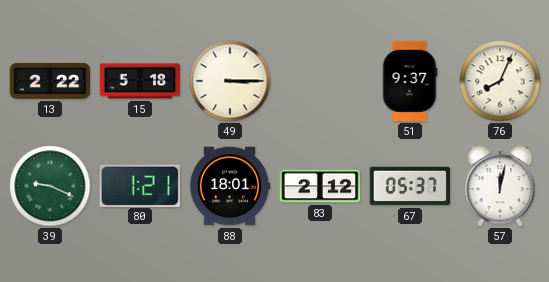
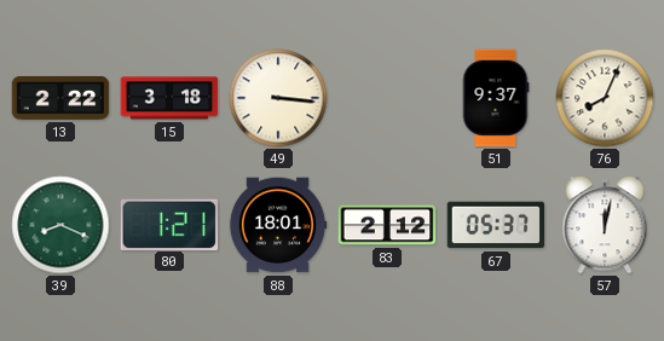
15: 5:18 -> 3:18 (169, 98)
49: 3:15 -> 3:16 (278, 98)
39: 9:19 -> 8:19 (60, 225)
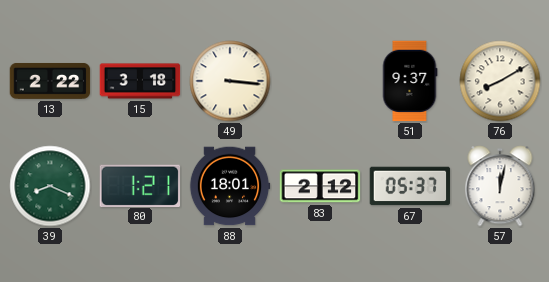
76: 8:04 -> 8:10 (500, 81)
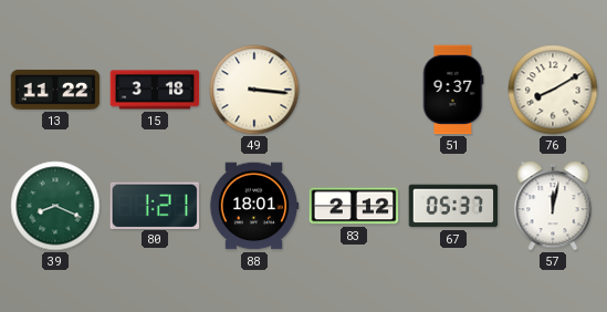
13: 2:22 -> 11:22 (55, 90)
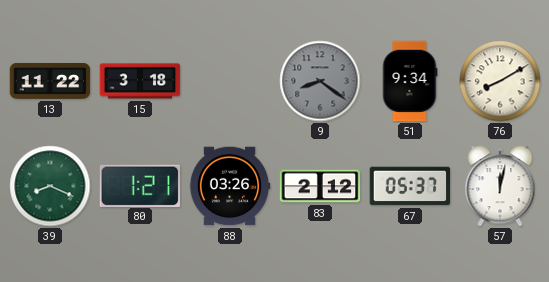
49: 3:16 -> none (254, 90)
9: none -> 8:21 (320, 81)
51: 9:37 -> 9:34 (410, 81)
88: 18:01 -> 03:26 (230, 186)
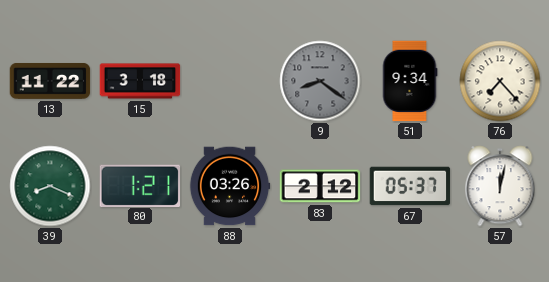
76: 8:10 -> 7:23 (500, 81)
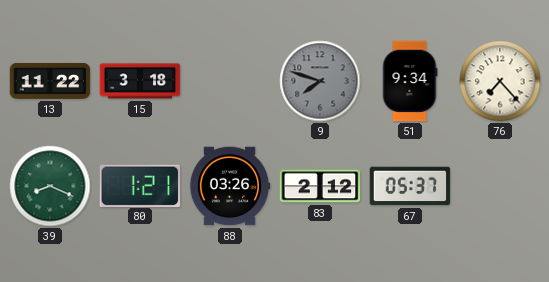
9: 8:21 -> 7:48 (320, 81)
57: 12:02 -> none (500, 186)
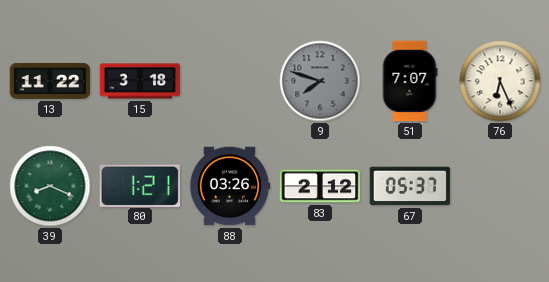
51: 9:34 -> 7:07 (410, 81)
76: 7:23 -> 6:26 (500, 81)
